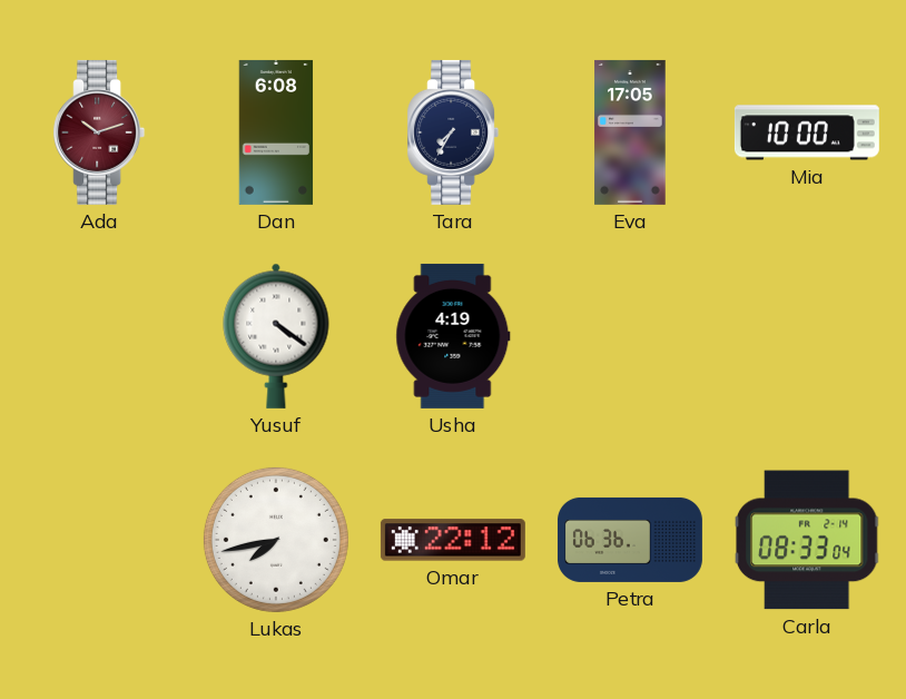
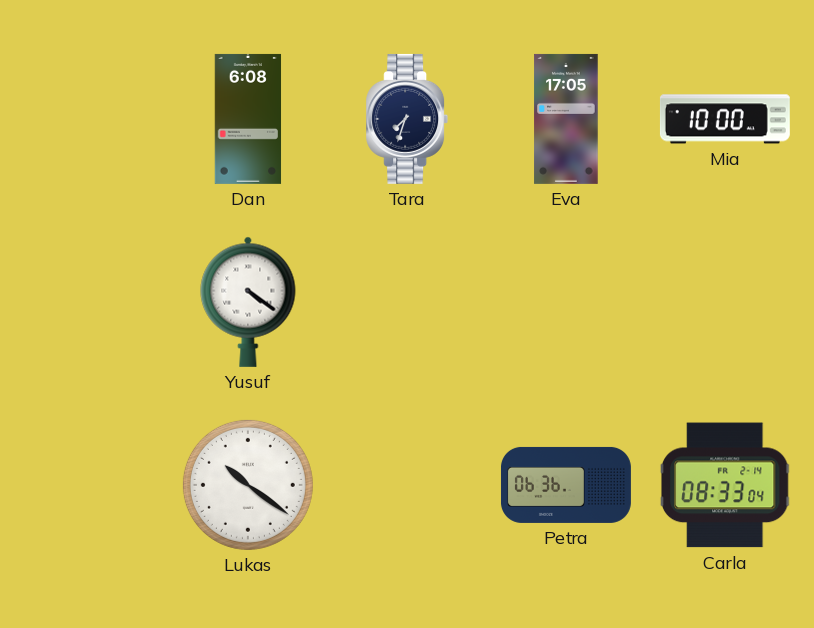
Ada: 10:12 -> none (99, 132)
Tara: 7:35 -> 7:33 (407, 119)
Usha: 4:19 -> none (453, 336)
Lukas: 7:43 -> 10:21 (248, 485)
Omar: 22:12 -> none (453, 540)
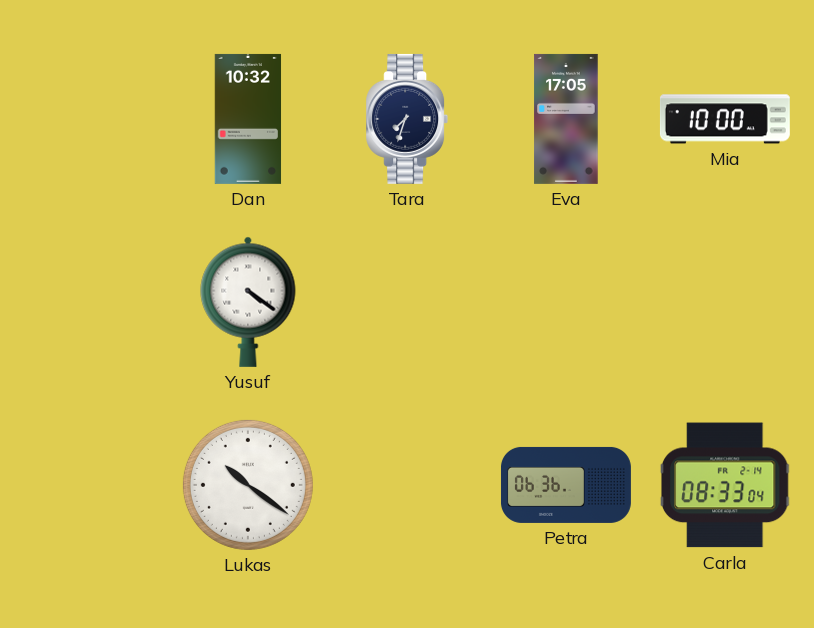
Dan: 6:08 -> 10:32 (248, 119)
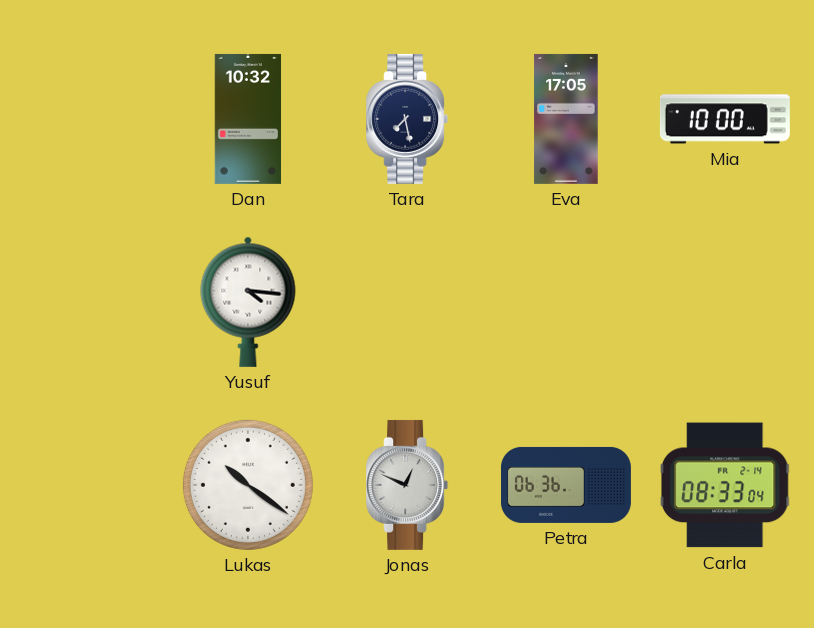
Tara: 7:33 -> 7:28 (407, 119)
Yusuf: 4:21 -> 4:16 (248, 302)
Jonas: none -> 12:49 (407, 485)
